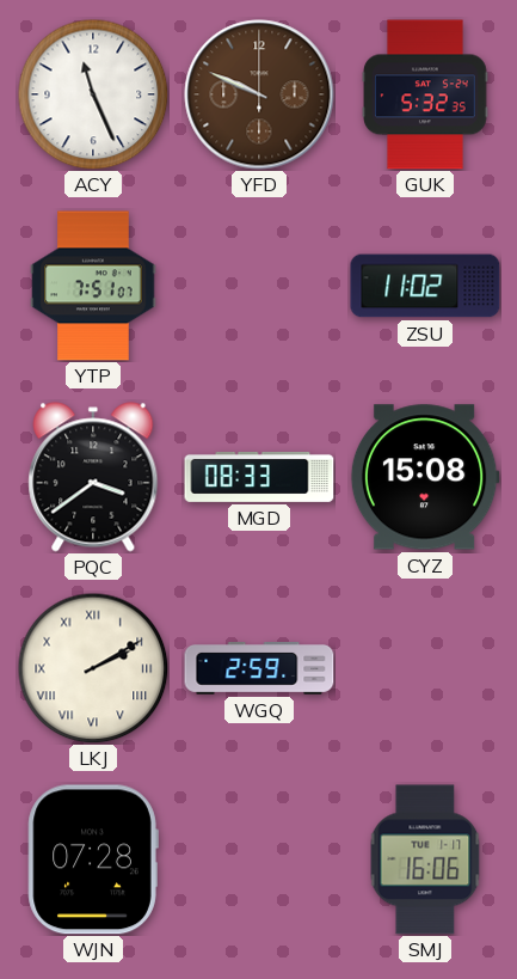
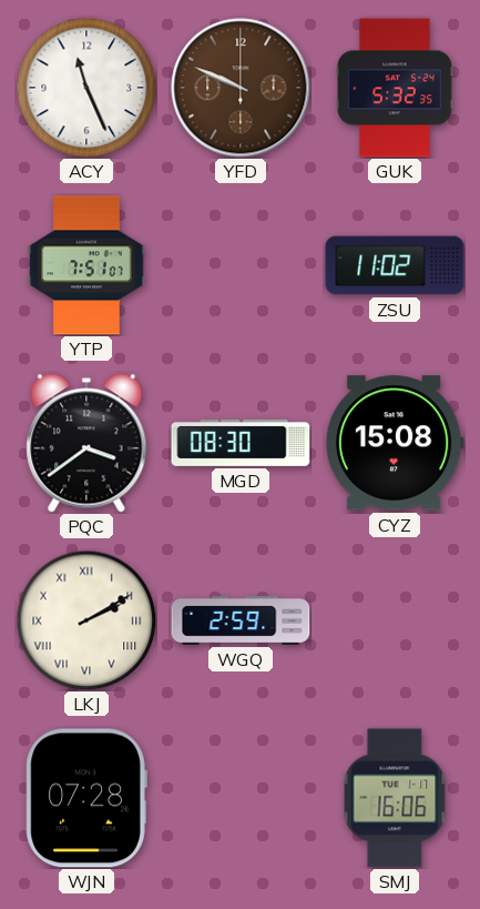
MGD: 08:33 -> 08:30 (241, 443)
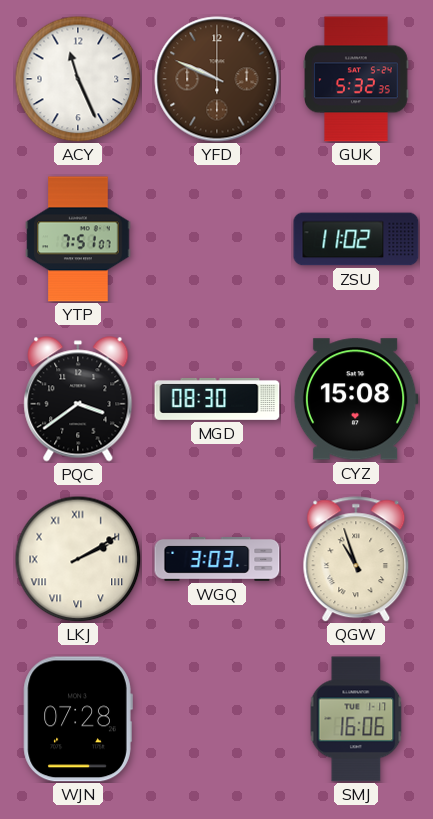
WGQ: 2:59 -> 3:03 (217, 560)
QGW: none -> 10:57 (356, 559)
